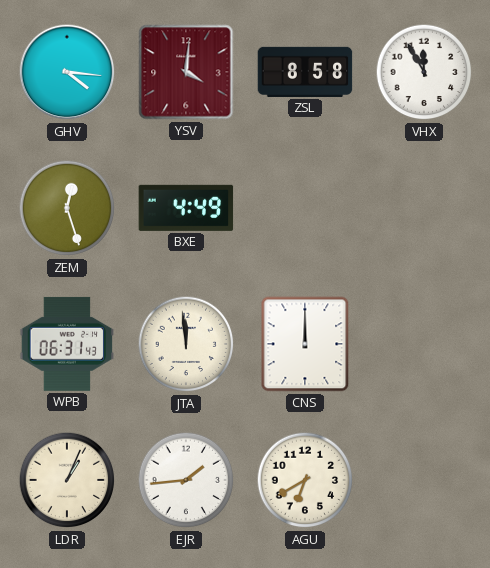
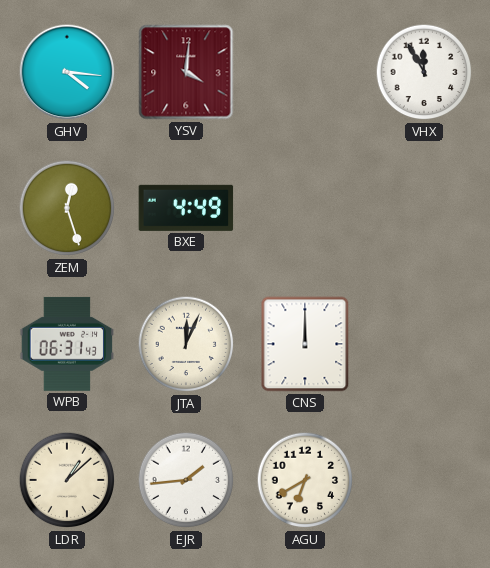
ZSL: 8:58 -> none (305, 72)
JTA: 11:59 -> 12:04 (186, 344)
LDR: 1:04 -> 1:08 (67, 480)
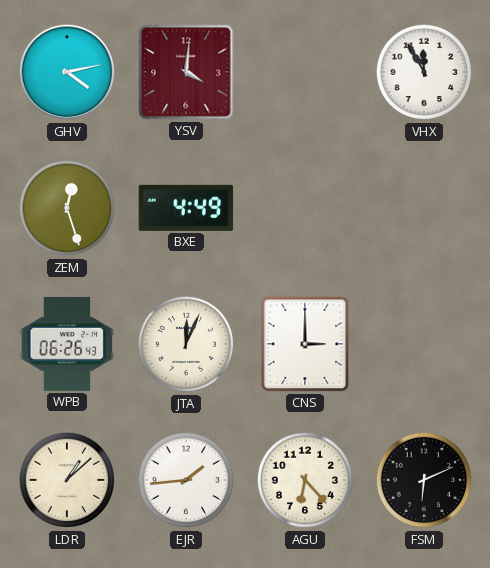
GHV: 4:16 -> 4:13 (67, 72)
WPB: 06:31 -> 06:26 (67, 344)
CNS: 12:00 -> 3:00 (305, 344)
AGU: 6:40 -> 6:23 (305, 480)
FSM: none -> 6:11 (424, 480)
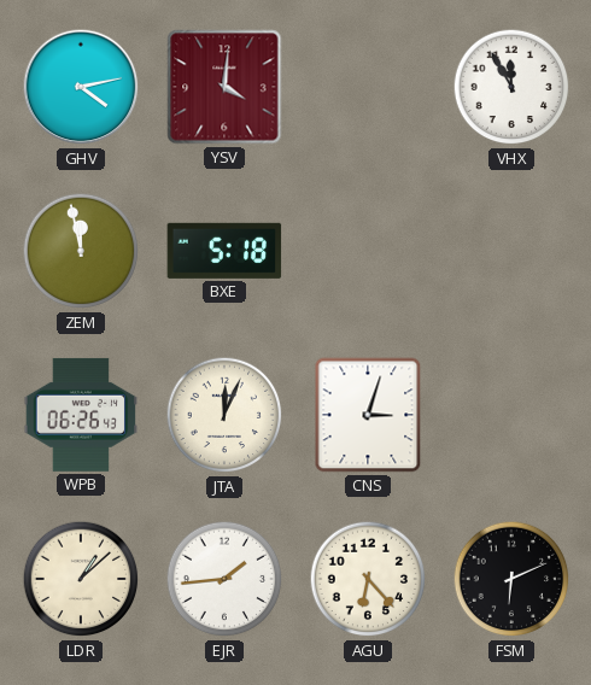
ZEM: 12:27 -> 11:58 (81, 251)
BXE: 4:49 -> 5:18 (224, 251)
CNS: 3:00 -> 3:03 (368, 415)
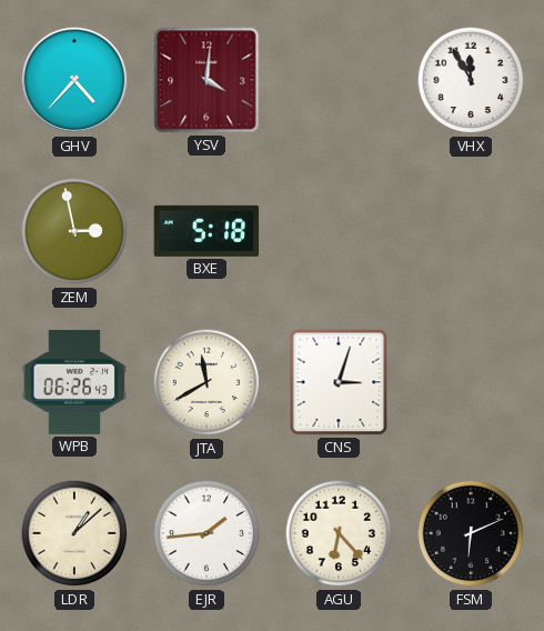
GHV: 4:13 -> 4:37 (74, 80)
ZEM: 11:58 -> 2:58 (74, 231)
JTA: 12:04 -> 11:40 (206, 382)
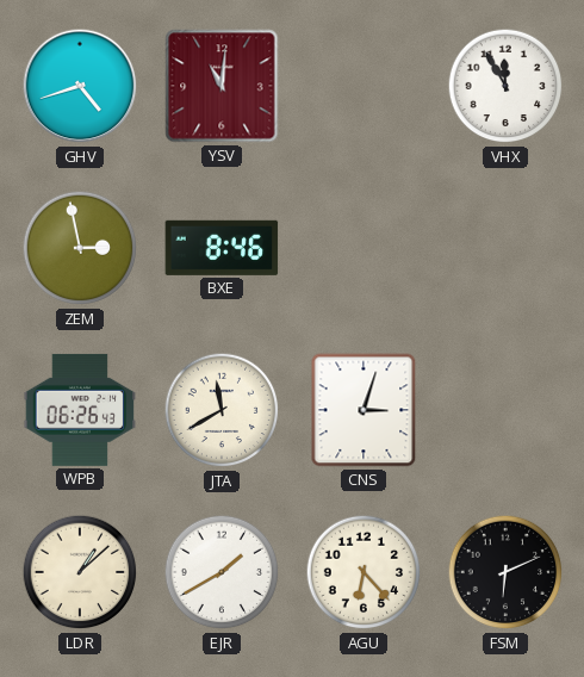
GHV: 4:37 -> 4:42 (80, 86)
YSV: 4:01 -> 11:01 (222, 86)
BXE: 5:18 -> 8:46 (222, 248)
EJR: 1:44 -> 1:40 (222, 572)
